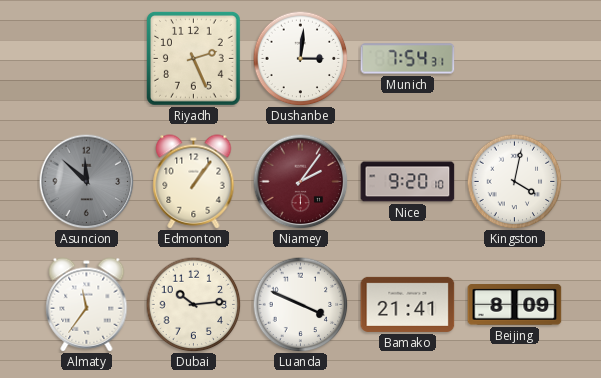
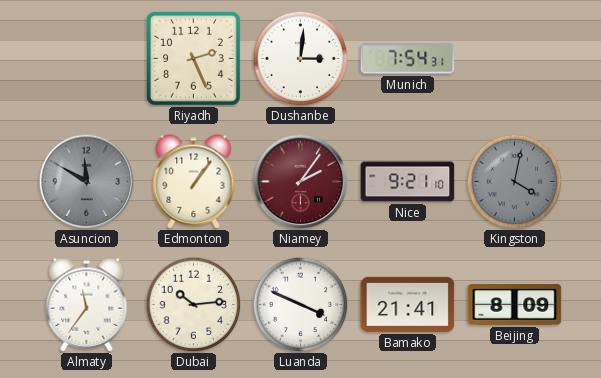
Asuncion: 11:52 -> 11:50 (86, 181)
Nice: 9:20 -> 9:21 (408, 182)
Kingston dial: white -> grey (514, 181)
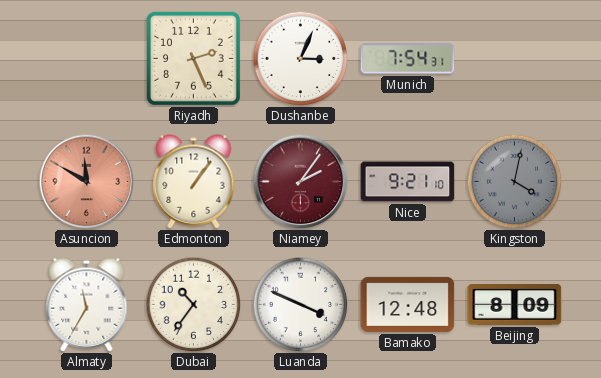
Dushanbe: 3:01 -> 3:04 (300, 58)
Asuncion dial: grey -> salmon (86, 181)
Almaty: 11:36 -> 11:35 (87, 305)
Dubai: 10:14 -> 10:36 (193, 304)
Bamako: 21:41 -> 12:48 (408, 304)
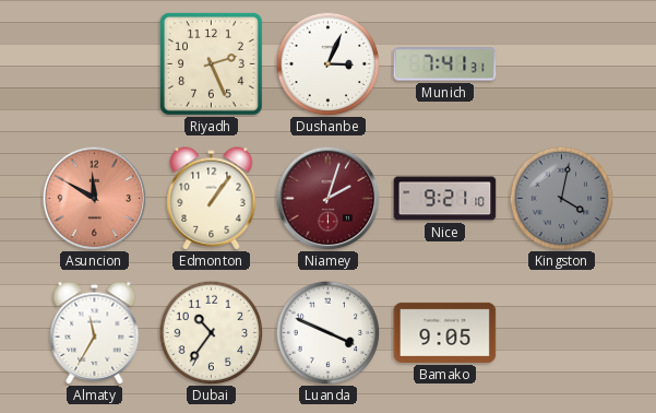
Munich: 7:54 -> 7:41 (445, 64)
Niamey: 2:06 -> 2:03 (327, 198)
Bamako: 12:48 -> 9:05 (445, 332)
Beijing: 8:09 -> none (515, 305)
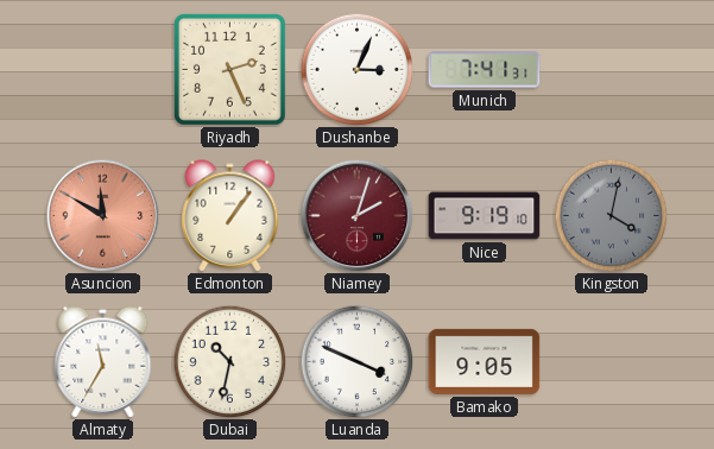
Nice: 9:21 -> 9:19 (485, 216)
Dubai: 10:36 -> 10:32 (229, 361)
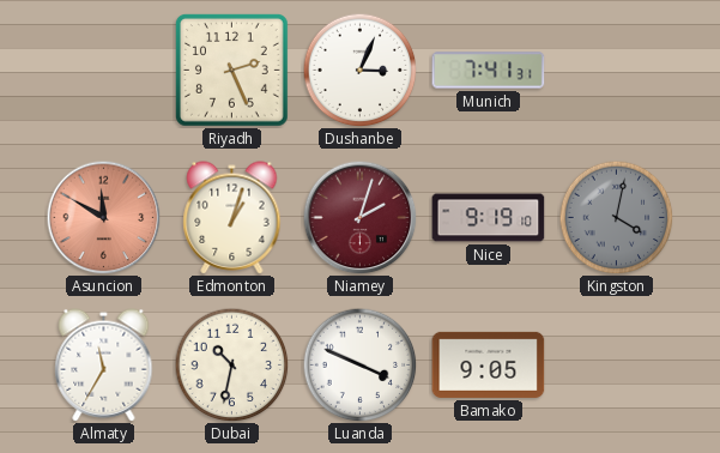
Edmonton: 1:06 -> 1:03 (232, 218)
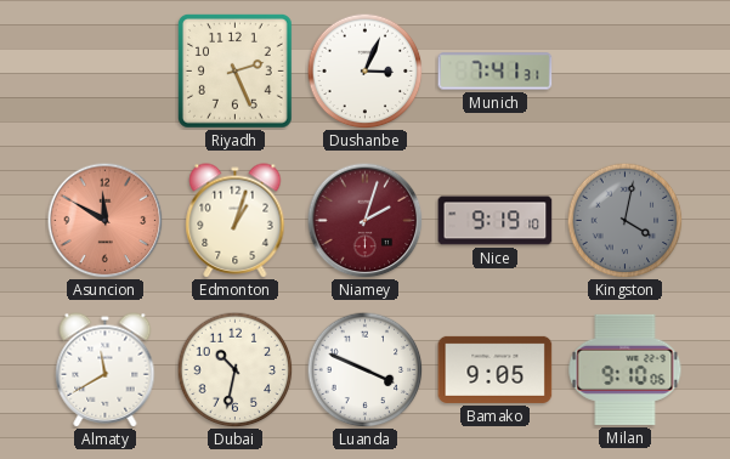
Almaty: 11:35 -> 11:40 (106, 370)
Milan: none -> 9:10 (626, 369)
